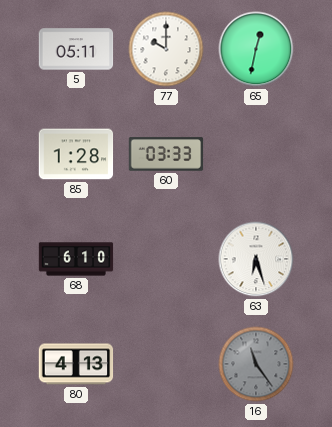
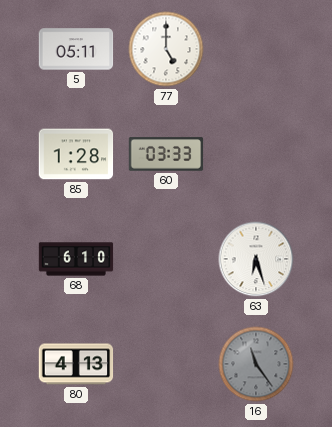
77: 10:00 -> 5:00 (166, 49)
65: 12:32 -> none (256, 49)
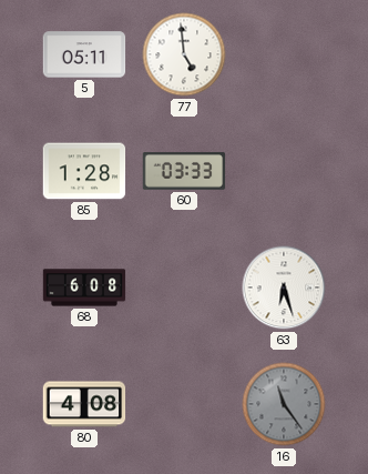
77: 5:00 -> 4:59 (184, 54)
68: 6:10 -> 6:08 (84, 288)
80: 4:13 -> 4:08 (84, 404)
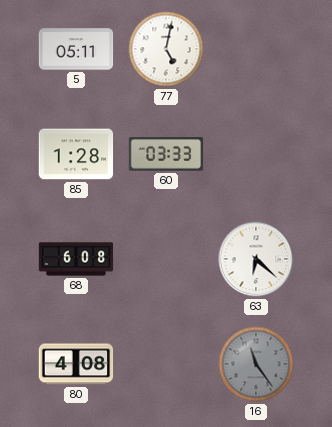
77: 4:59 -> 5:02 (166, 49)
63: 6:27 -> 6:22 (256, 259)
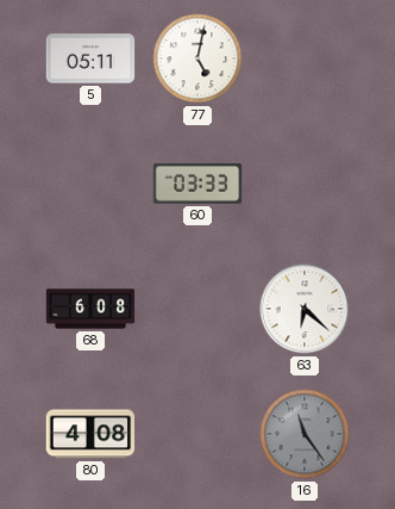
85: 1:28 -> none (76, 154)
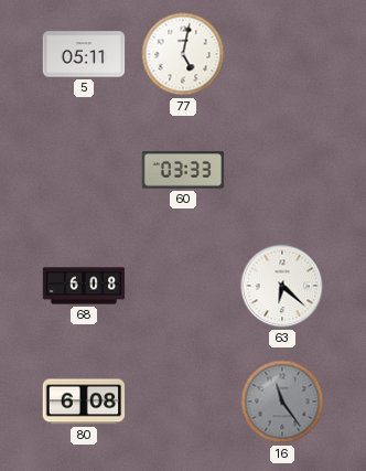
80: 4:08 -> 6:08 (84, 402)
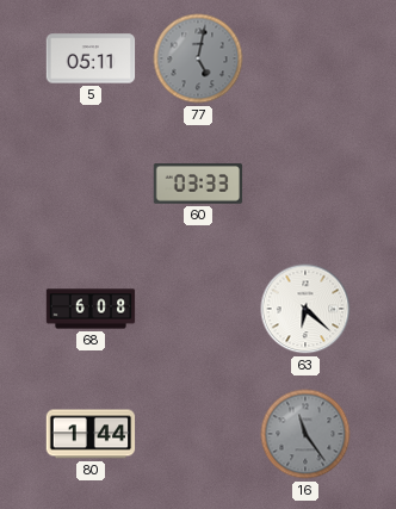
77 dial: white -> grey (198, 58)
80: 6:08 -> 1:44 (91, 434)
